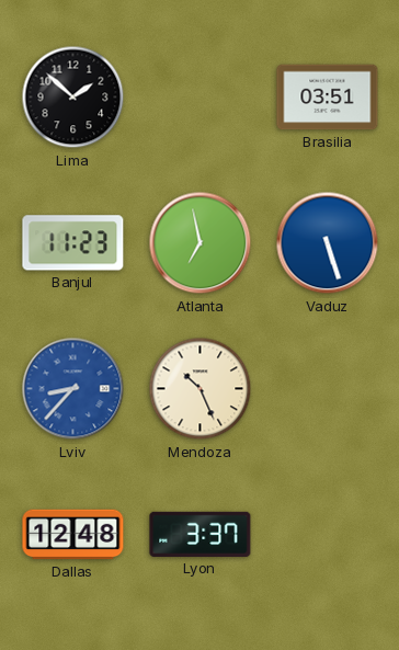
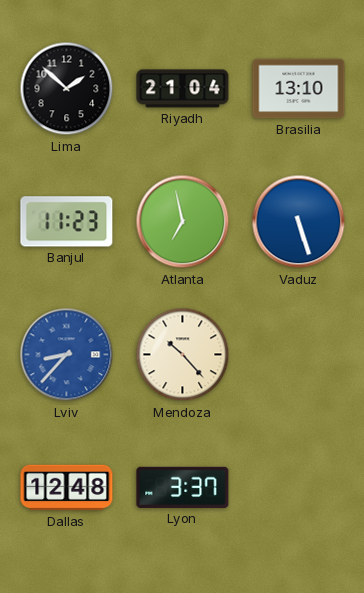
Riyadh: none -> 21:04 (183, 89)
Brasilia: 03:51 -> 13:10 (299, 89)
Mendoza: 10:26 -> 10:23 (183, 355)
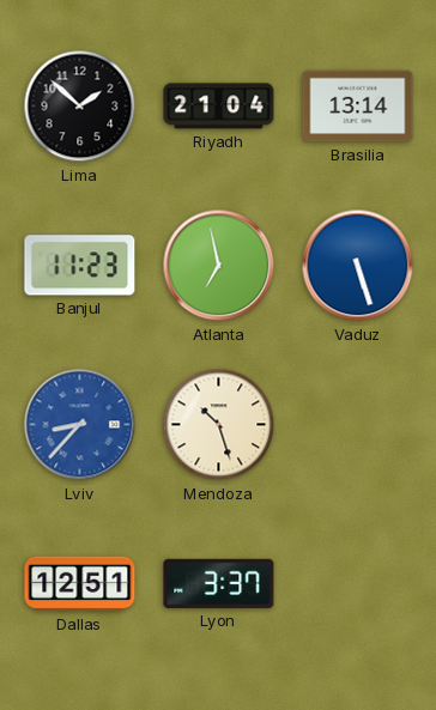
Brasilia: 13:10 -> 13:14 (358, 107)
Mendoza: 10:23 -> 10:27 (219, 425)
Dallas: 12:48 -> 12:51 (80, 584)
